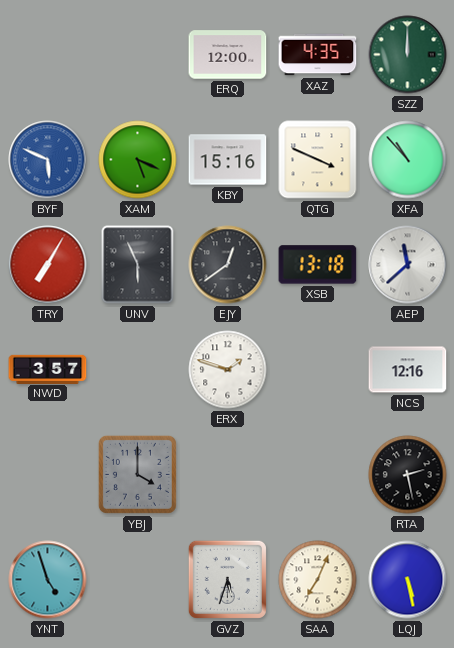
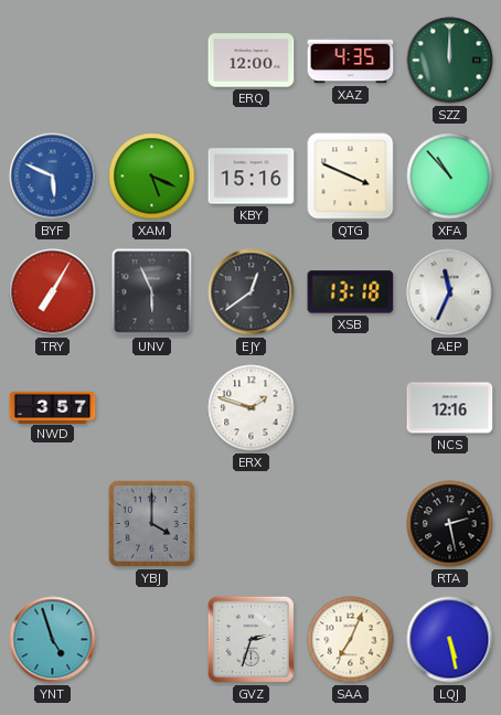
AEP: 11:38 -> 11:34 (450, 292)
GVZ: 5:33 -> 2:33 (250, 639)
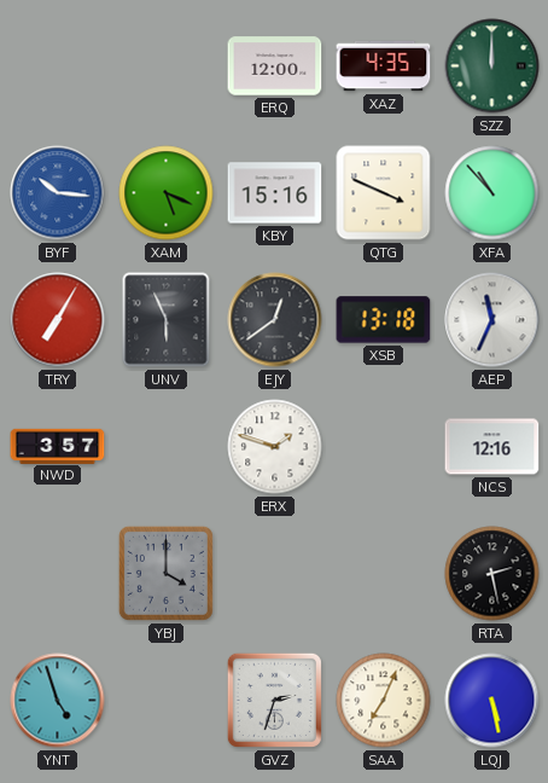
BYF: 5:49 -> 10:16 (58, 193)
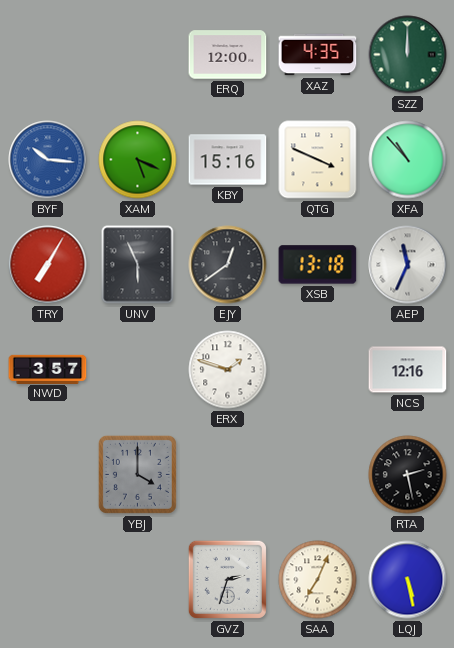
YNT: 4:57 -> none (58, 701)
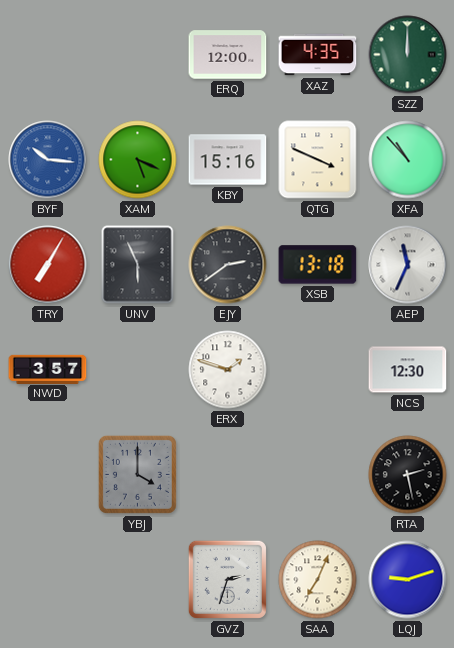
EJY: 12:39 -> 2:39 (228, 265)
NCS: 12:16 -> 12:30 (408, 370)
LQJ: 5:28 -> 9:12 (408, 580)
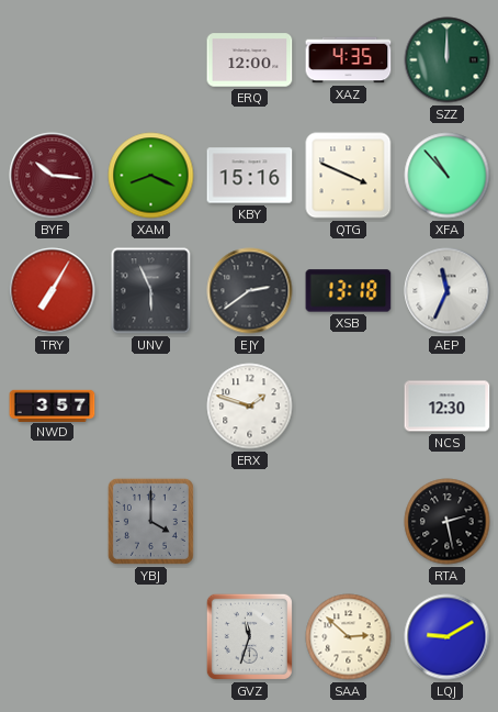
BYF dial: blue -> burgundy (53, 176)
XAM: 5:19 -> 8:19 (151, 176)
GVZ: 2:33 -> 11:33 (249, 636)
SAA: 7:04 -> 2:52 (349, 637)
LQJ: 9:12 -> 9:10 (448, 637)
